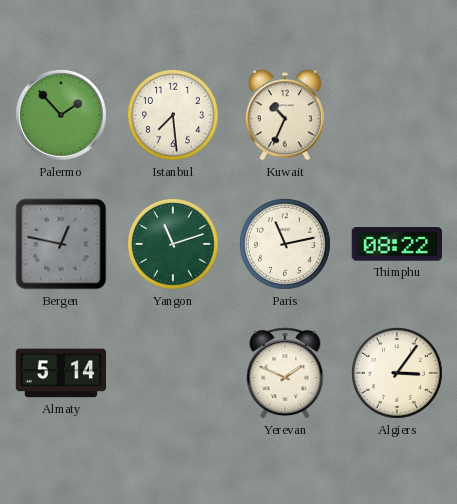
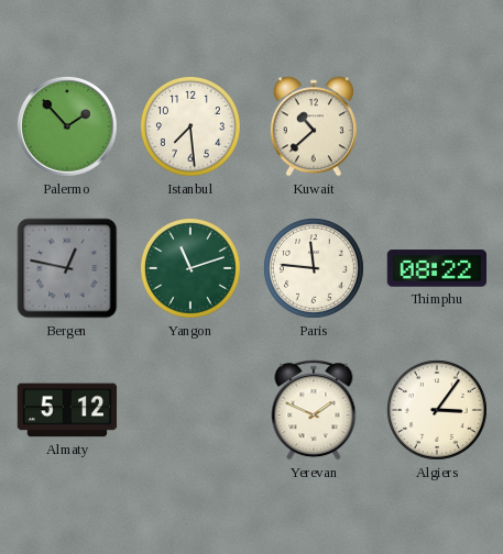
Kuwait: 10:34 -> 10:38 (314, 126)
Paris: 11:13 -> 11:46 (314, 268)
Almaty: 5:14 -> 5:12 (67, 410)
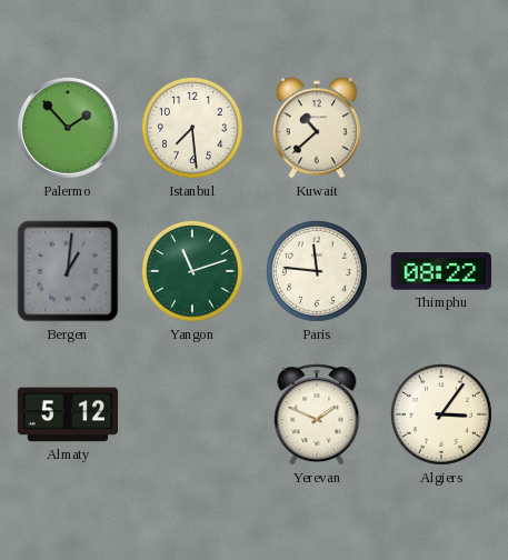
Bergen: 12:47 -> 1:01 (68, 271)
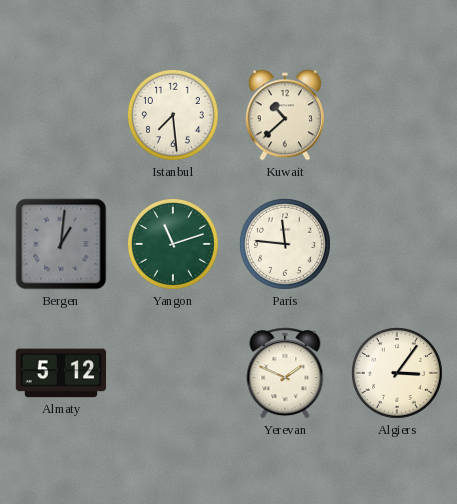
Palermo: 1:53 -> none (68, 128)
Thimphu: 08:22 -> none (440, 271)
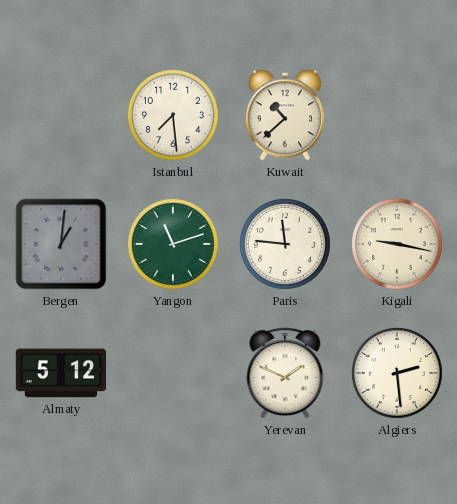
Kigali: none -> 9:17 (397, 244)
Algiers: 3:06 -> 2:29 (397, 373)
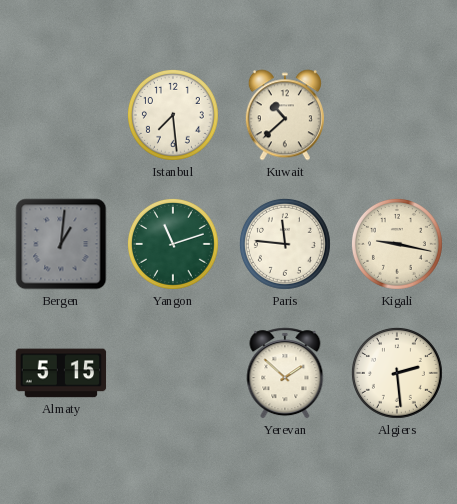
Almaty: 5:12 -> 5:15 (61, 373)
Yerevan: 1:49 -> 1:52 (285, 373)
